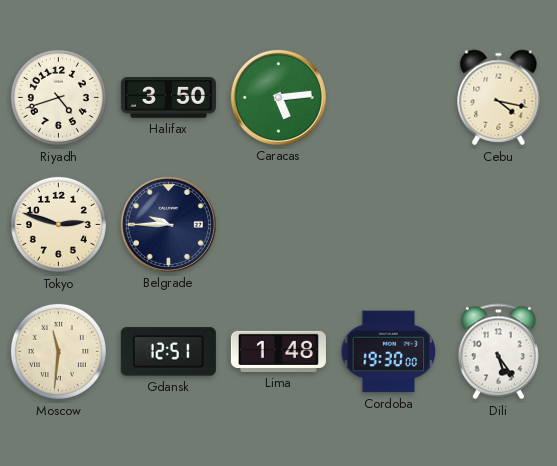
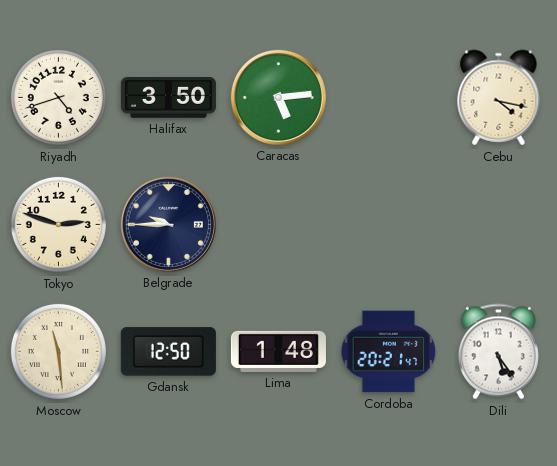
Moscow: 11:31 -> 11:29 (58, 351)
Gdansk: 12:51 -> 12:50 (168, 352)
Cordoba: 19:30 -> 20:21 (389, 352)
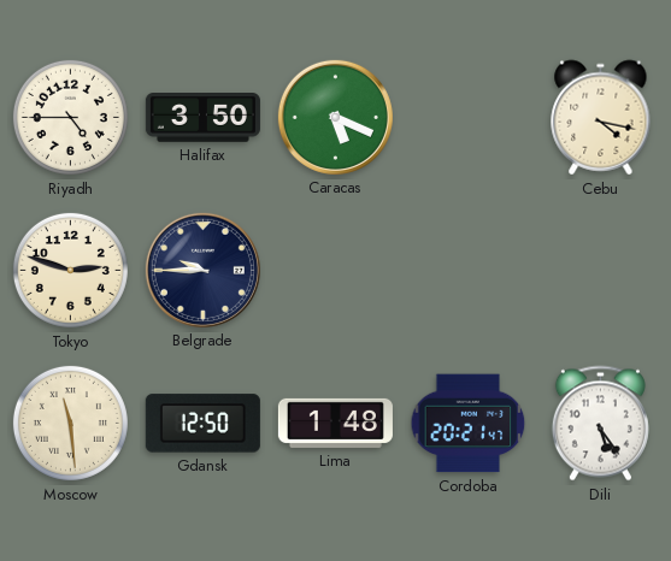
Riyadh: 4:42 -> 4:45 (70, 117)
Caracas: 5:14 -> 5:19 (335, 117)
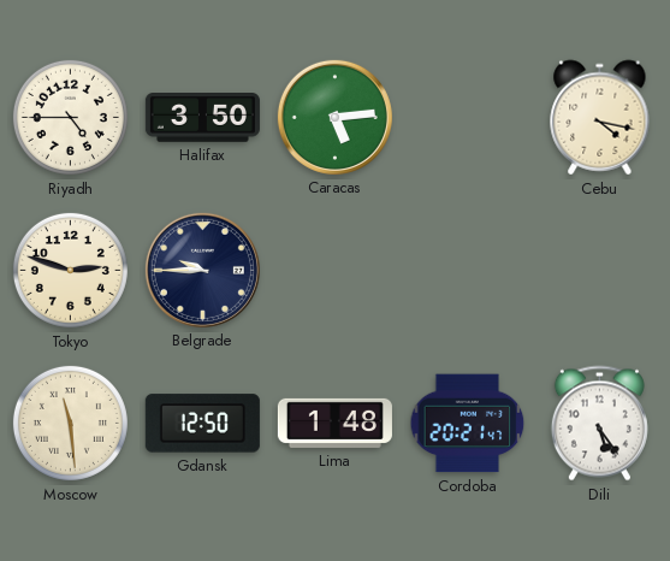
Caracas: 5:19 -> 5:14 (334, 117)
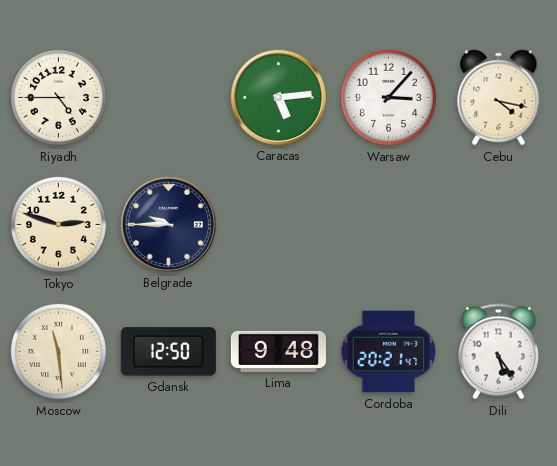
Halifax: 3:50 -> none (202, 118)
Warsaw: none -> 3:07 (388, 97)
Lima: 1:48 -> 9:48 (278, 351)
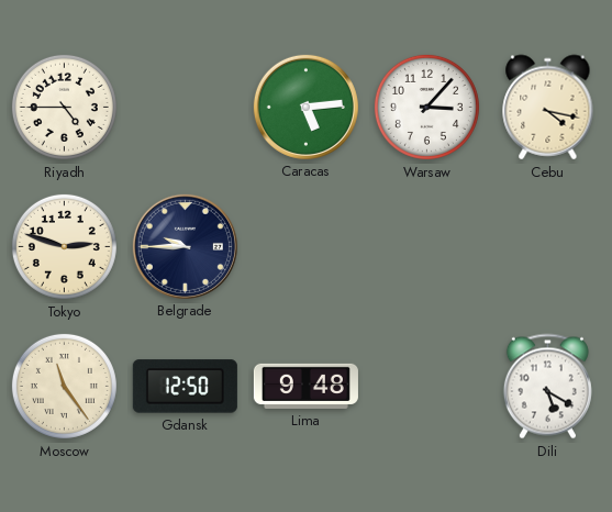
Moscow: 11:29 -> 11:24 (64, 386)
Cordoba: 20:21 -> none (389, 352)
Dili: 5:24 -> 5:20 (547, 387)
